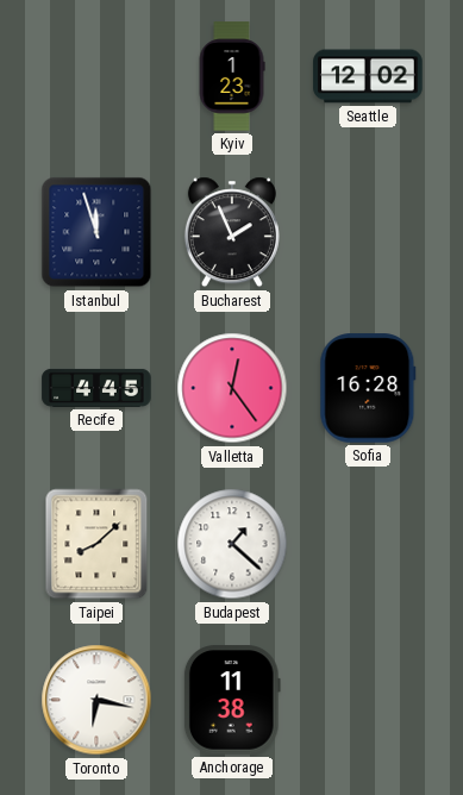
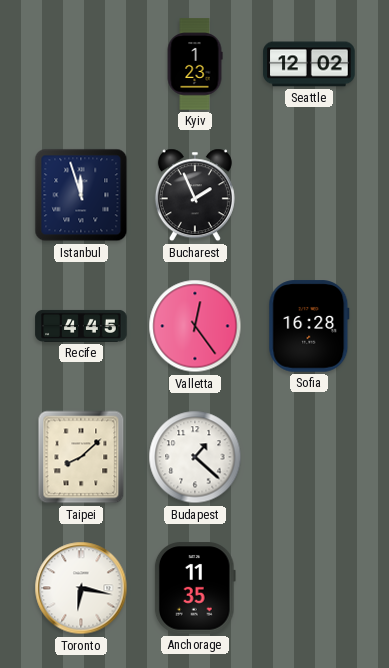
Anchorage: 11:38 -> 11:35 (195, 588)
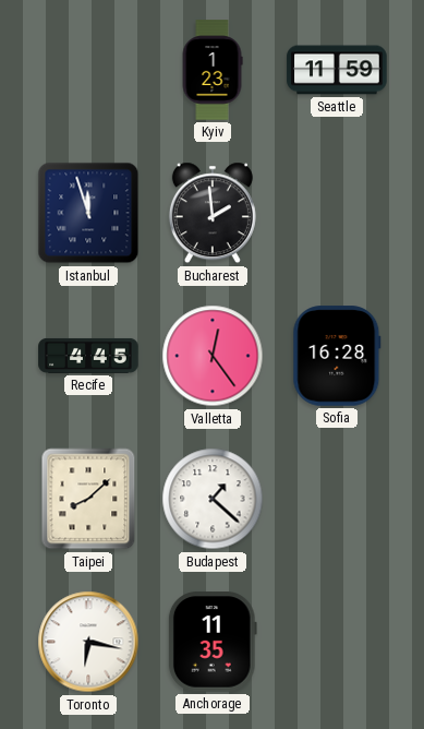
Seattle: 12:02 -> 11:59 (337, 70)
Bucharest: 1:56 -> 1:59 (213, 213)
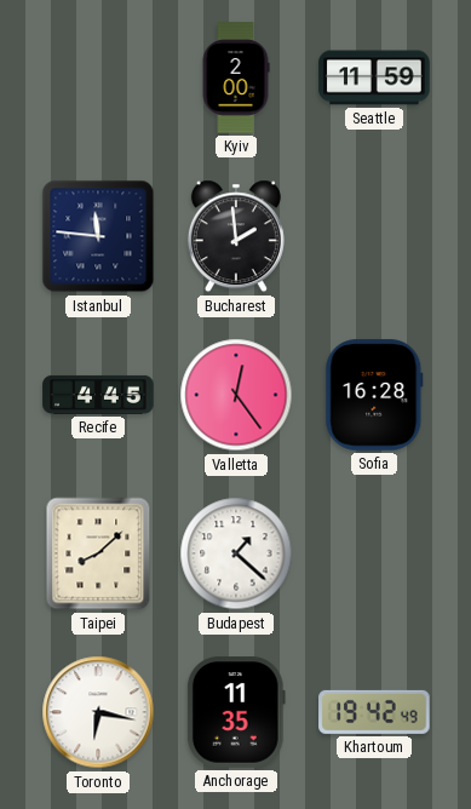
Kyiv: 1:23 -> 2:00 (236, 78)
Istanbul: 11:57 -> 11:46 (98, 236)
Khartoum: none -> 19:42 (374, 712)
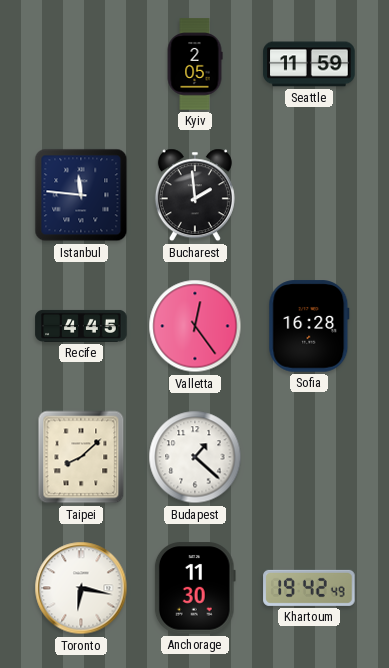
Kyiv: 2:00 -> 2:05 (195, 64)
Anchorage: 11:35 -> 11:30 (195, 588)
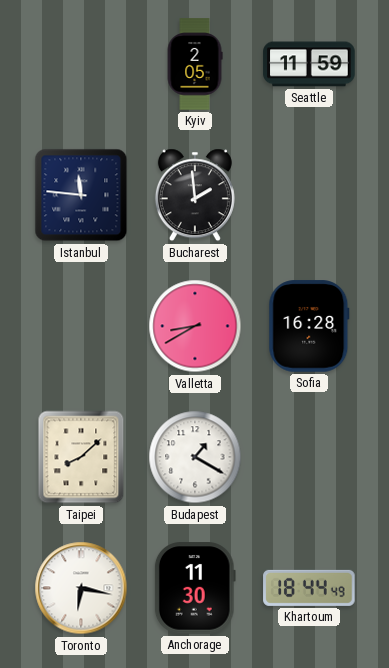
Recife: 4:45 -> none (81, 326)
Valletta: 12:24 -> 8:40 (195, 326)
Budapest: 1:22 -> 1:20 (195, 457)
Khartoum: 19:42 -> 18:44 (309, 588)
